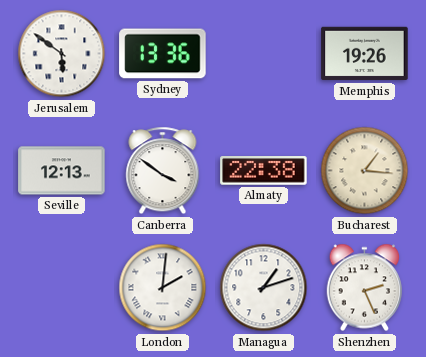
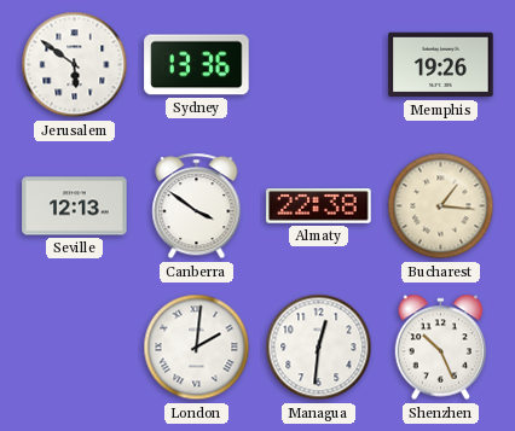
Managua: 1:12 -> 12:31 (319, 348)
Shenzhen: 2:26 -> 10:26 (441, 348)
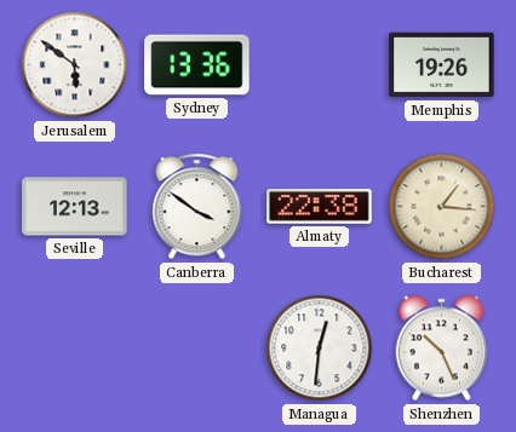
London: 2:01 -> none (197, 348)
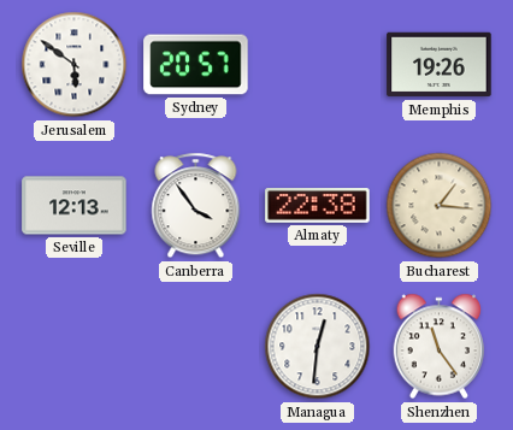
Sydney: 13:36 -> 20:57 (196, 65)
Canberra: 3:51 -> 3:54 (196, 206)
Shenzhen: 10:26 -> 11:24 (440, 347)
